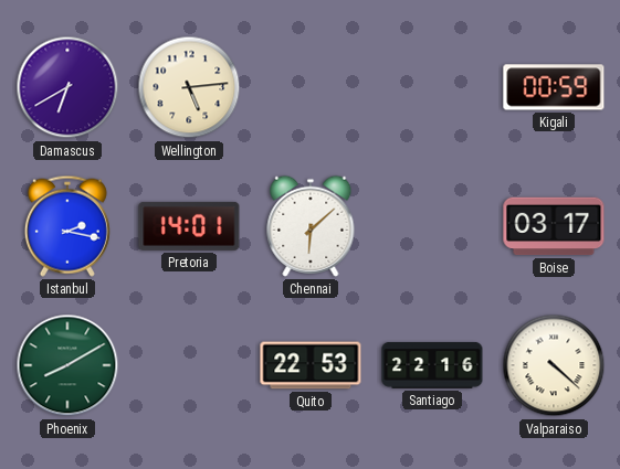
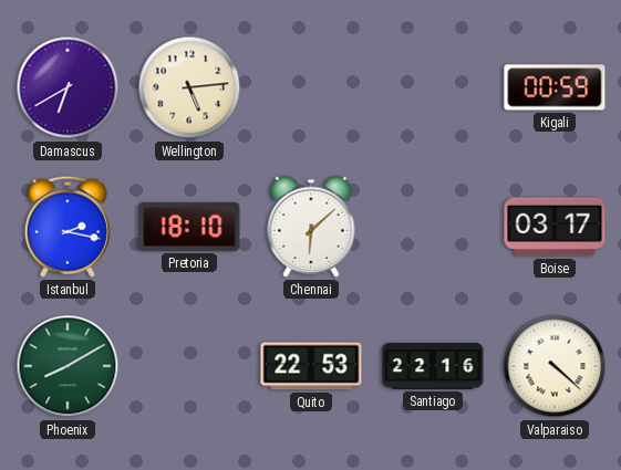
Pretoria: 14:01 -> 18:10 (189, 227)
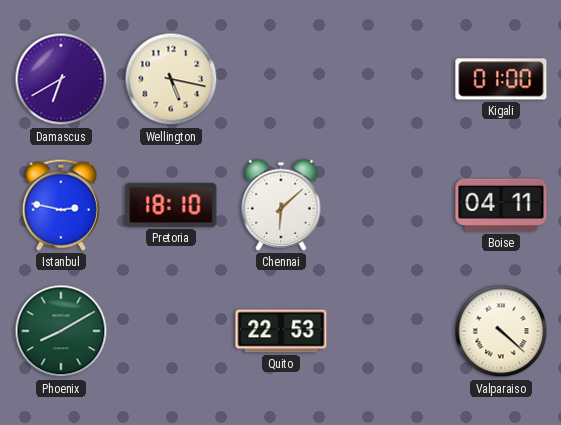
Wellington: 5:14 -> 5:17 (171, 79)
Kigali: 00:59 -> 01:00 (501, 79)
Istanbul: 2:17 -> 2:47 (61, 205)
Boise: 03:17 -> 04:11 (501, 205)
Santiago: 22:16 -> none (433, 366)
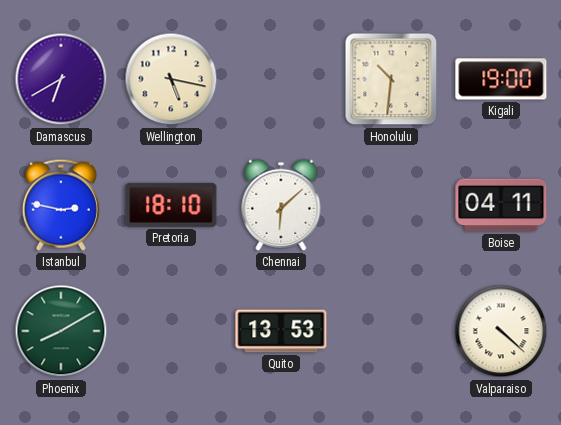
Honolulu: none -> 10:31 (391, 79)
Kigali: 01:00 -> 19:00 (501, 79)
Quito: 22:53 -> 13:53 (281, 331)
